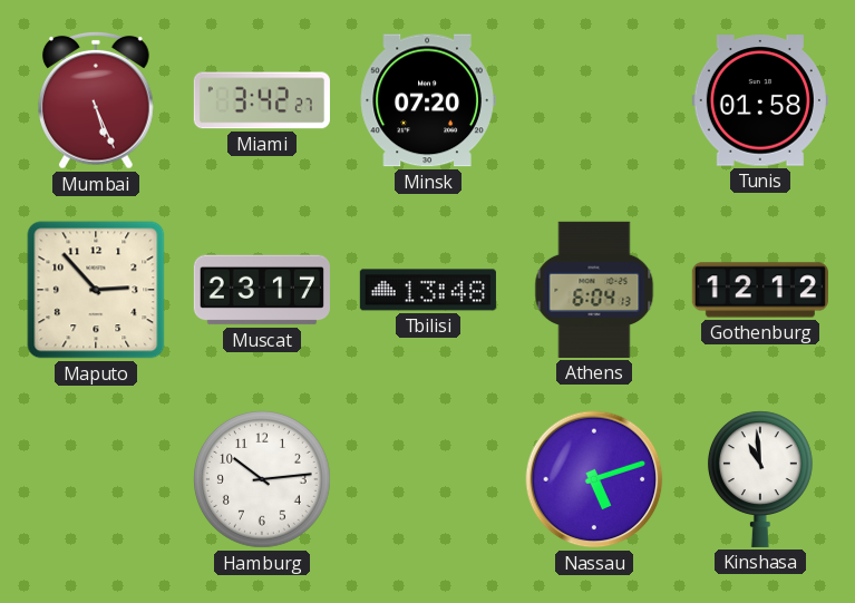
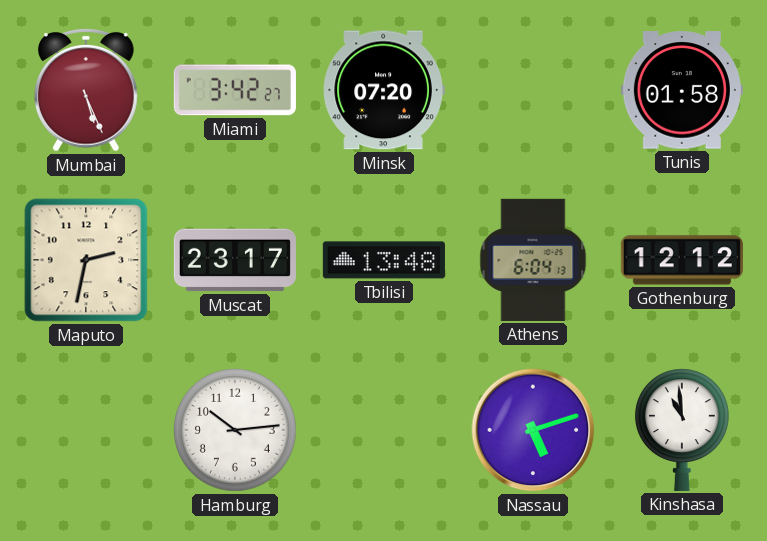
Maputo: 2:53 -> 2:32 (86, 260)
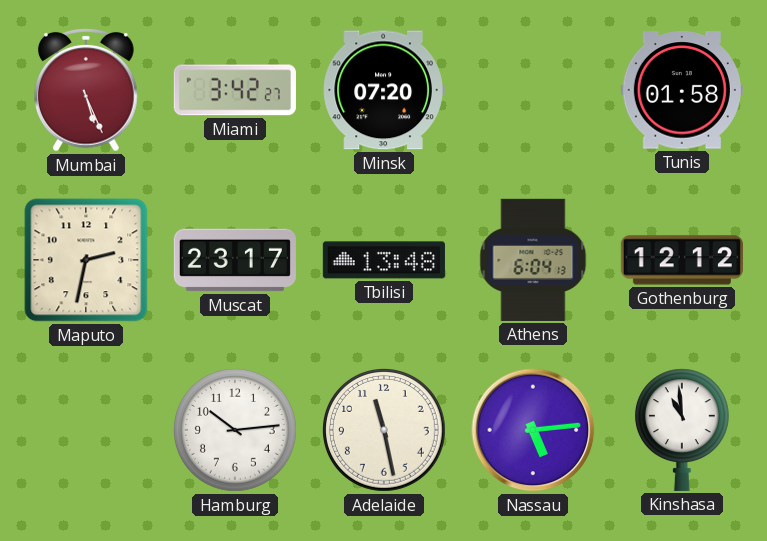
Adelaide: none -> 11:28 (385, 431)
Nassau: 5:12 -> 5:14 (533, 430)
